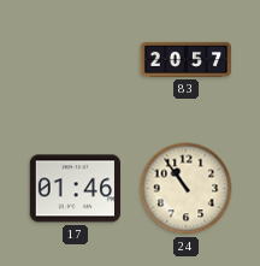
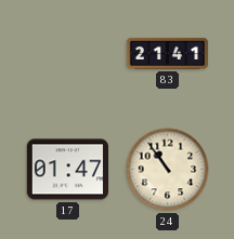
83: 20:57 -> 21:41 (168, 53)
17: 01:46 -> 01:47 (67, 170)
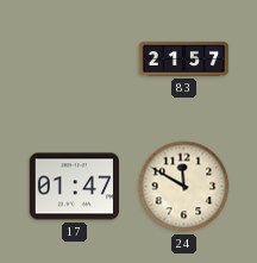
83: 21:41 -> 21:57 (184, 58)
24: 10:54 -> 11:50 (184, 187)
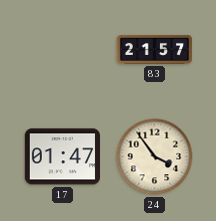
24: 11:50 -> 3:54 (155, 157)
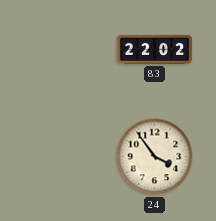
83: 21:57 -> 22:02 (155, 49)
17: 01:47 -> none (62, 157)
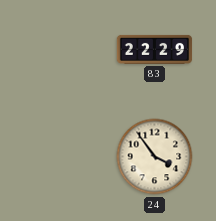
83: 22:02 -> 22:29 (155, 49)
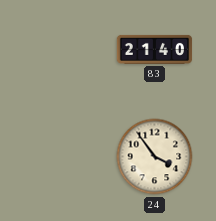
83: 22:29 -> 21:40 (155, 49)
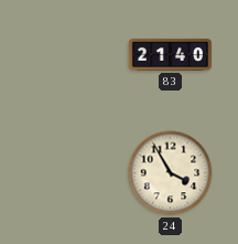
24: 3:54 -> 3:55 (171, 173)
